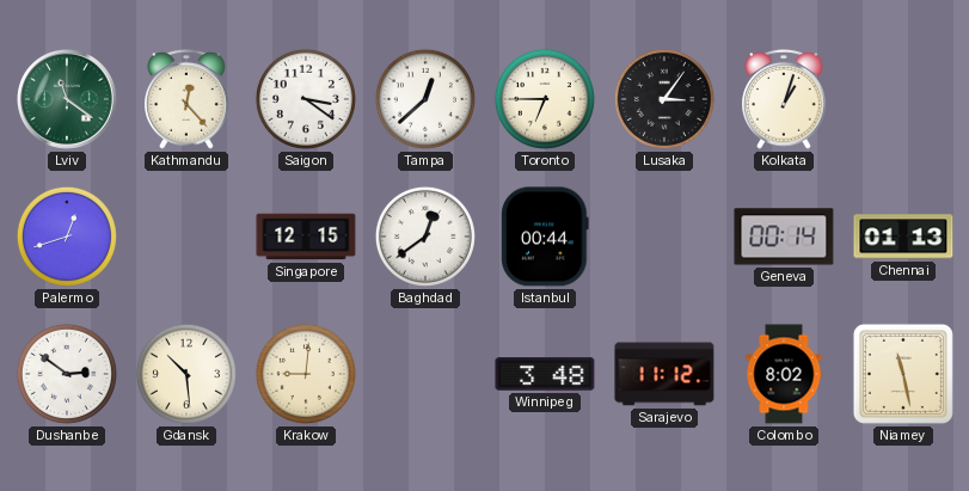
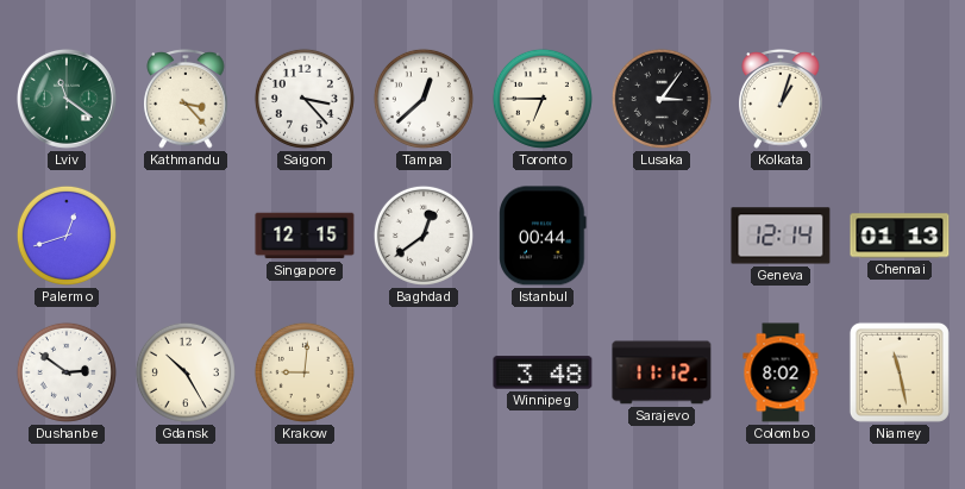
Kathmandu: 12:23 -> 3:23 (186, 100)
Saigon: 3:21 -> 3:23 (305, 99)
Geneva: 00:14 -> 12:14 (781, 236)
Gdansk: 10:29 -> 10:25 (186, 372)
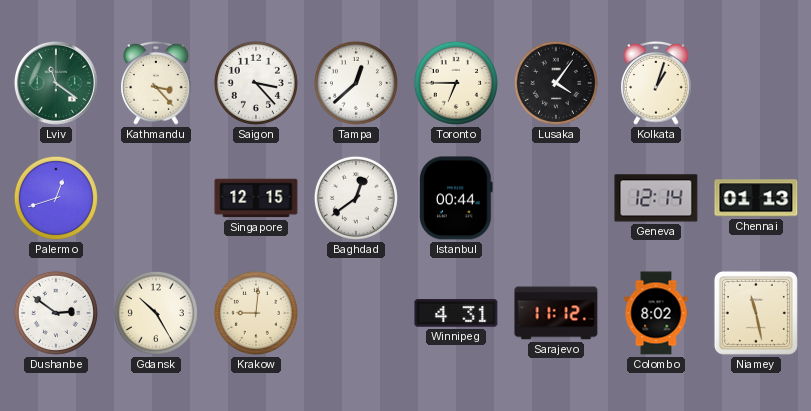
Lusaka: 3:06 -> 4:06 (556, 83)
Winnipeg: 3:48 -> 4:31 (456, 313)
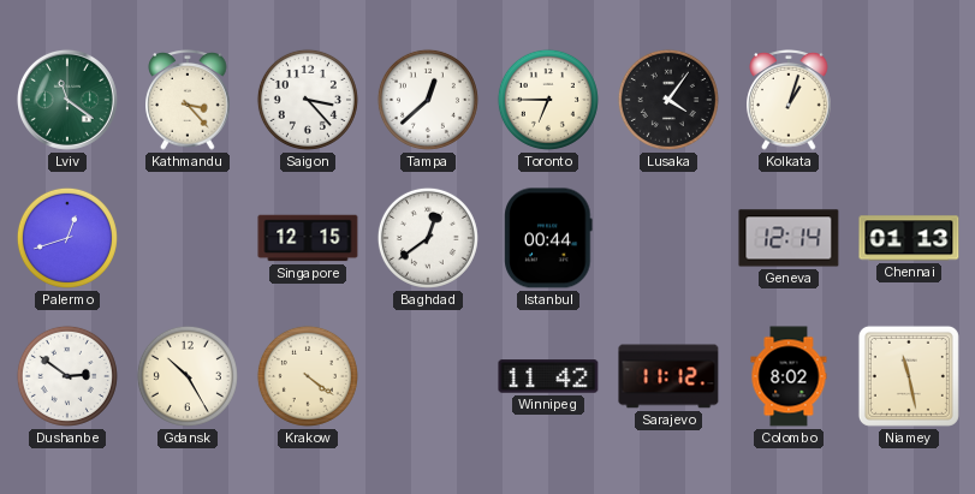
Krakow: 9:01 -> 4:21 (308, 376)
Winnipeg: 4:31 -> 11:42 (548, 376)
